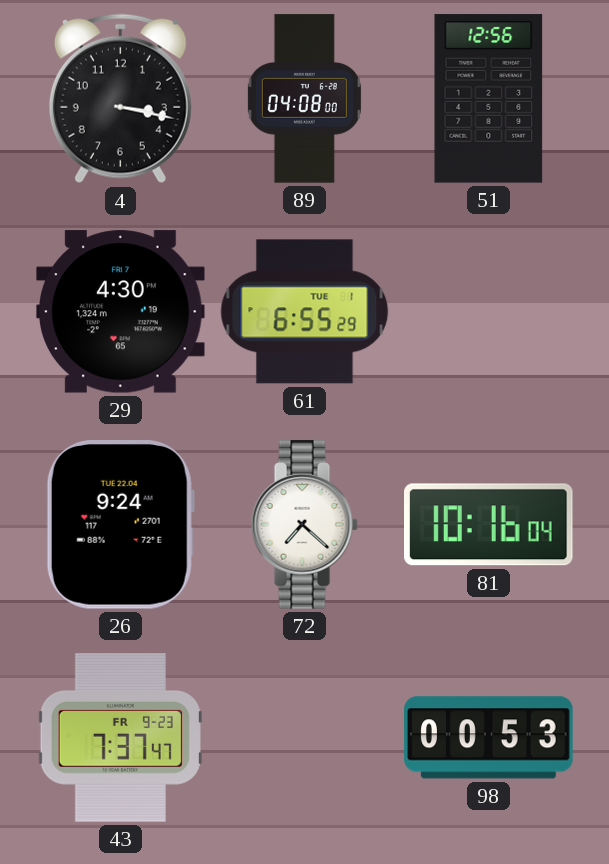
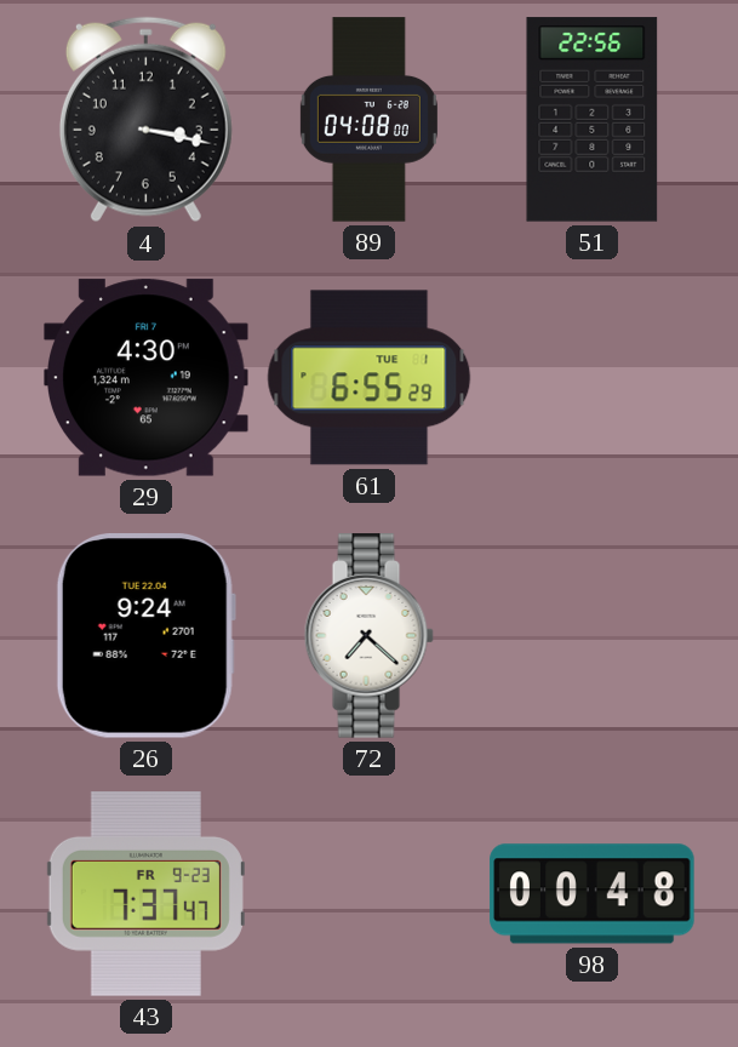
51: 12:56 -> 22:56 (593, 120)
81: 10:16 -> none (489, 525)
98: 00:53 -> 00:48 (593, 894)
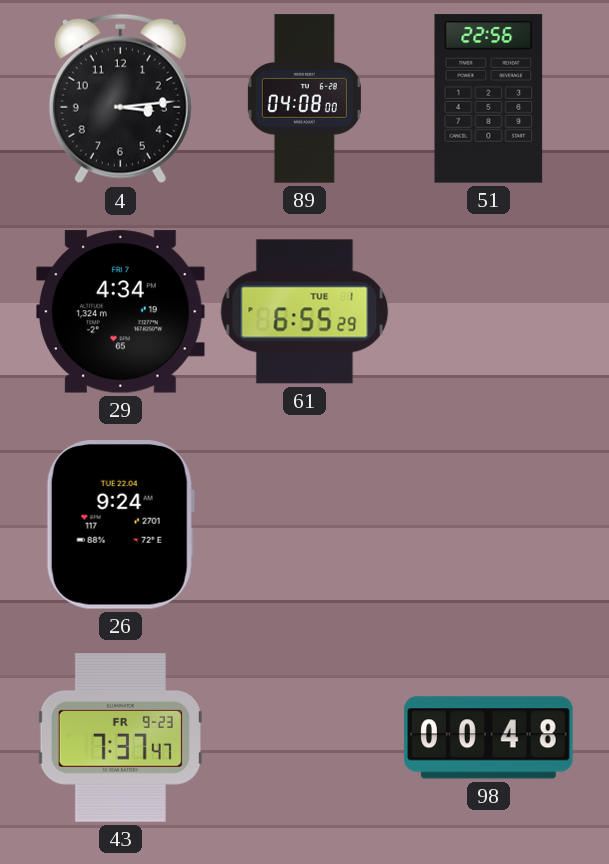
4: 3:17 -> 3:14 (120, 99)
29: 4:30 -> 4:34 (121, 312)
72: 7:22 -> none (368, 636)
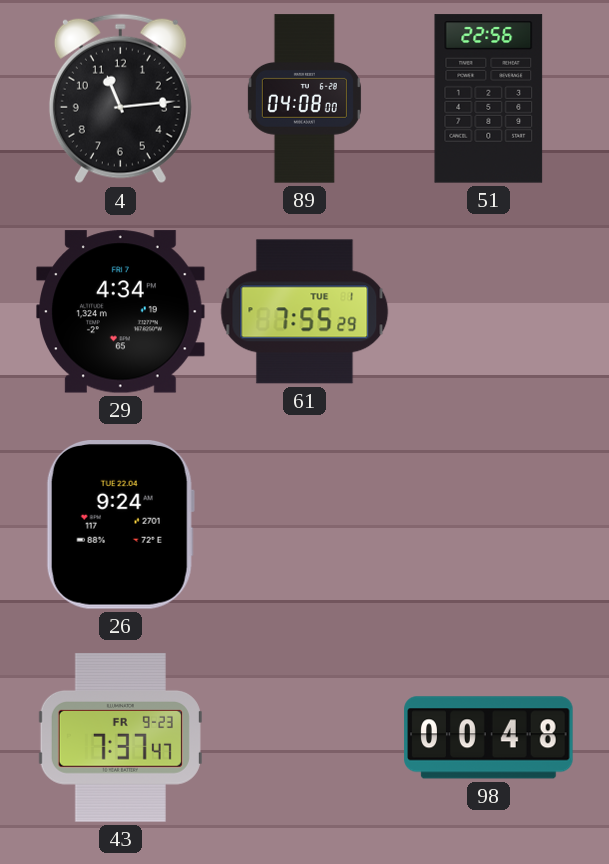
4: 3:14 -> 11:14 (120, 99)
61: 6:55 -> 7:55 (305, 312)
